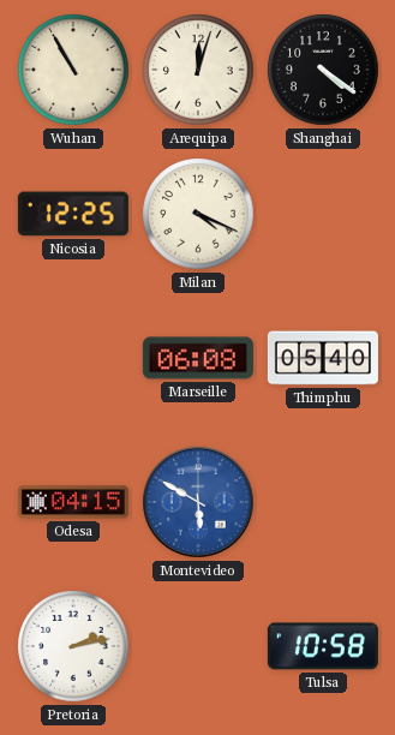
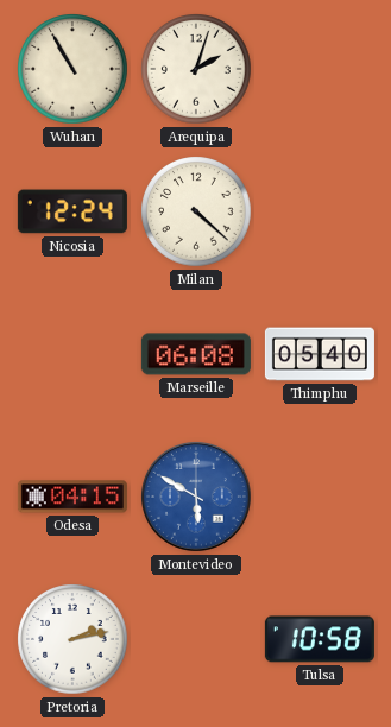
Arequipa: 12:03 -> 2:03 (196, 69)
Shanghai: 4:21 -> none (323, 70)
Nicosia: 12:25 -> 12:24 (72, 211)
Milan: 4:19 -> 4:22 (196, 211)
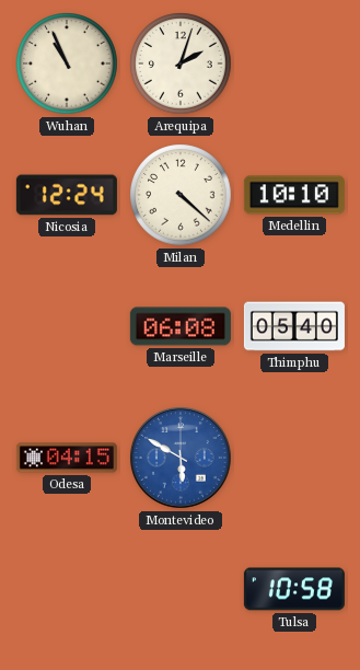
Wuhan: 10:55 -> 10:56 (67, 63)
Medellin: none -> 10:10 (294, 195)
Pretoria: 2:13 -> none (72, 639)
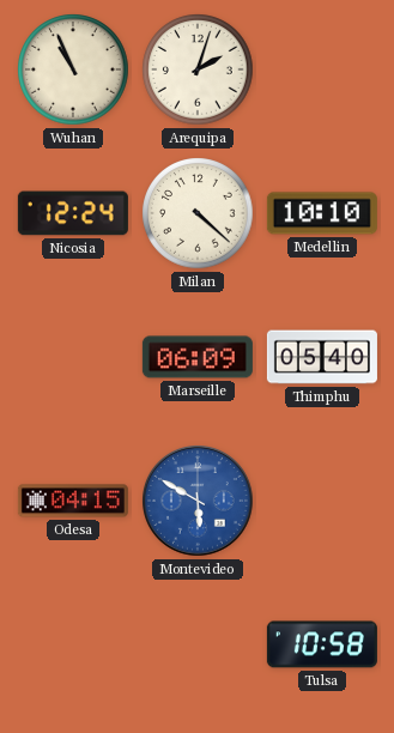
Marseille: 06:08 -> 06:09 (198, 357)
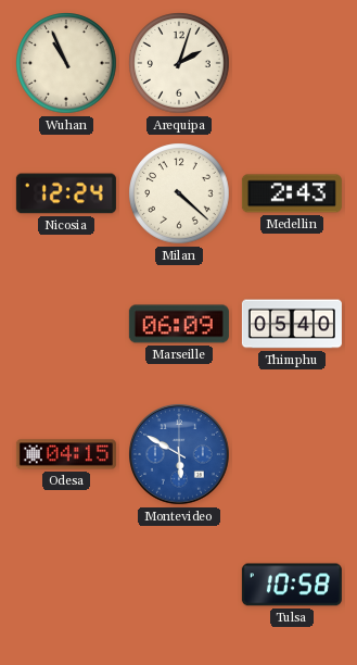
Medellin: 10:10 -> 2:43 (292, 193)
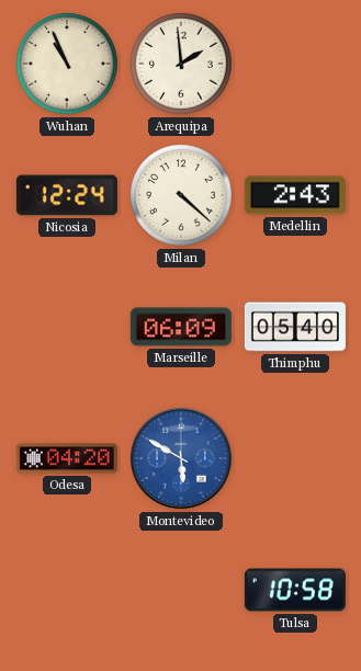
Arequipa: 2:03 -> 1:59 (181, 64)
Odesa: 04:15 -> 04:20 (67, 458)
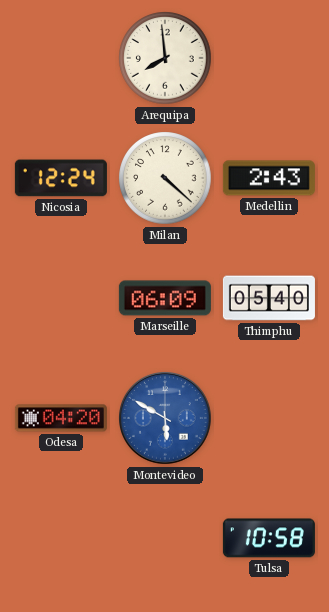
Wuhan: 10:56 -> none (67, 64)
Arequipa: 1:59 -> 7:59 (165, 58)
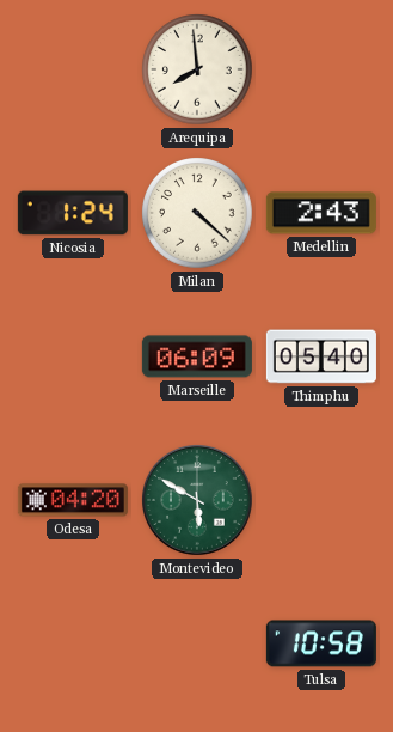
Nicosia: 12:24 -> 1:24 (73, 213)
Montevideo dial: blue -> green (198, 501)
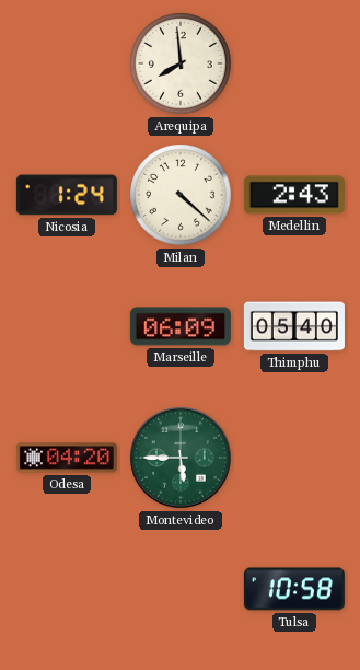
Montevideo: 5:50 -> 5:45 (182, 459)
